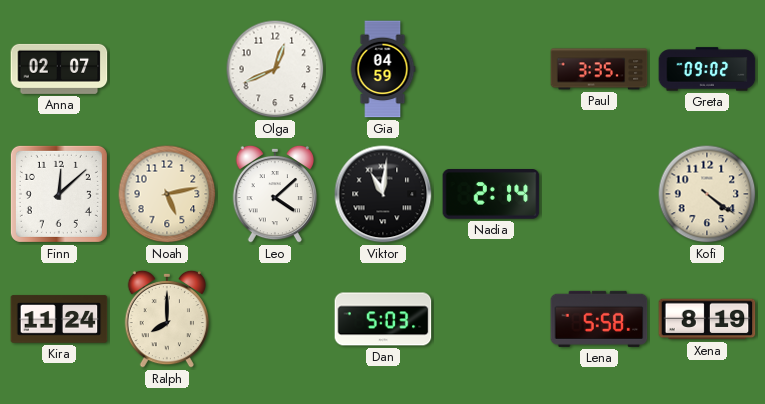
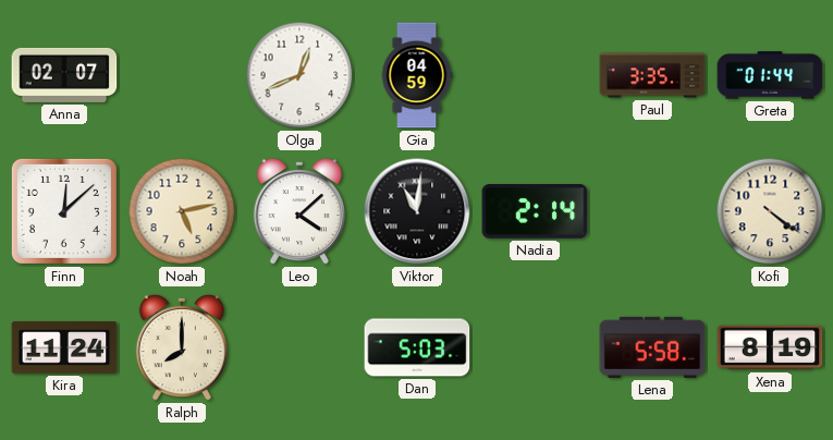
Greta: 09:02 -> 01:44 (770, 75)
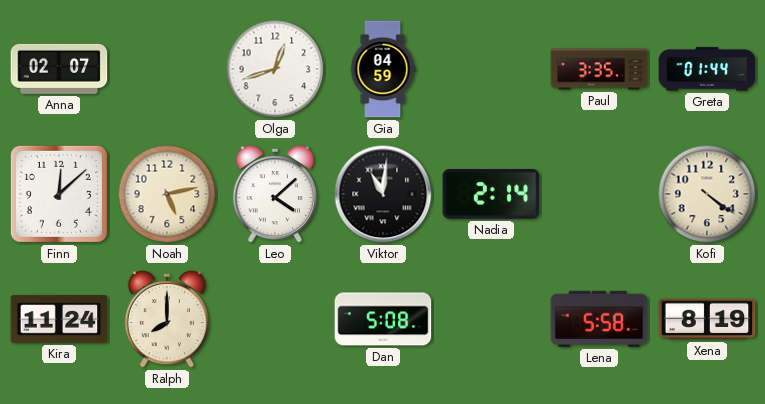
Olga: 12:41 -> 12:42 (275, 69)
Dan: 5:03 -> 5:08 (383, 319)
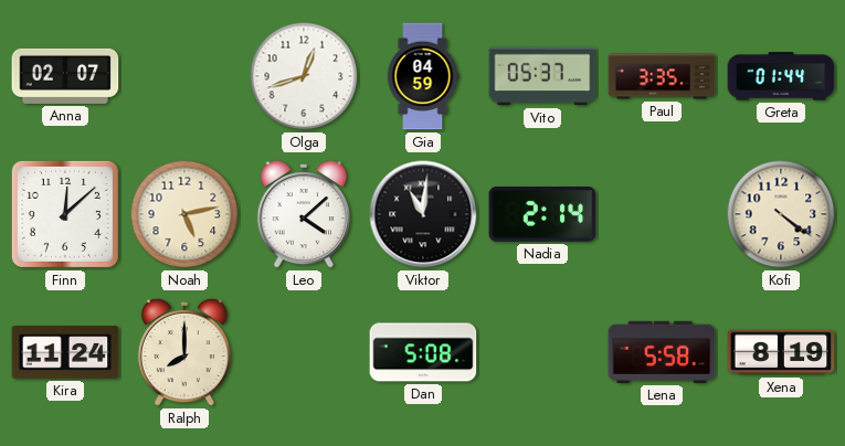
Vito: none -> 05:37 (542, 76)
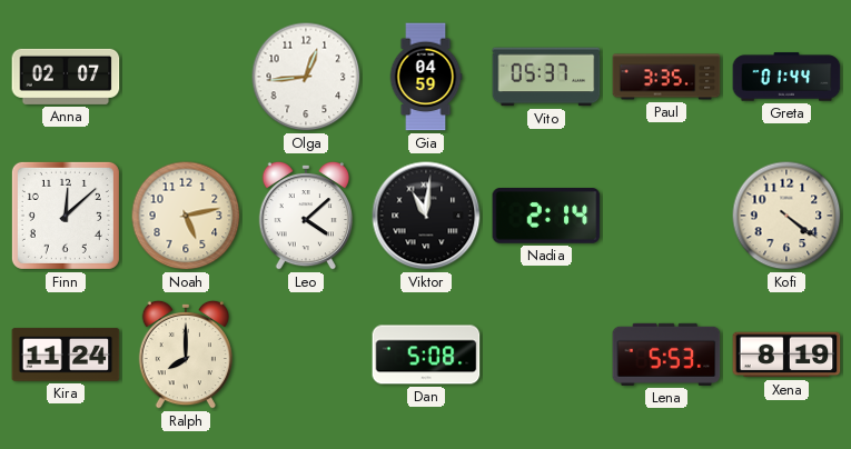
Olga: 12:42 -> 12:44 (306, 77)
Lena: 5:58 -> 5:53 (666, 355)
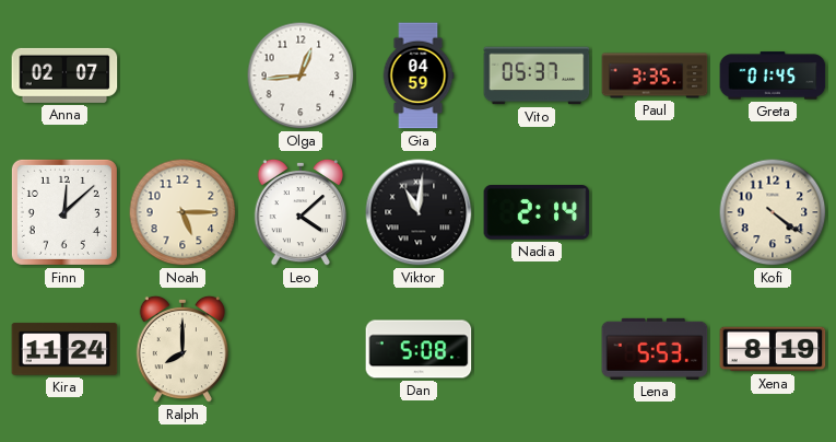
Greta: 01:44 -> 01:45 (773, 75)
Noah: 5:13 -> 5:15 (182, 212)
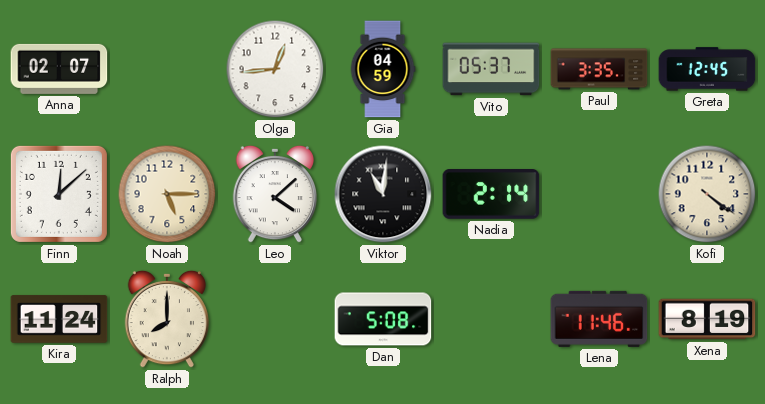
Greta: 01:45 -> 12:45 (707, 69)
Lena: 5:53 -> 11:46 (599, 319)
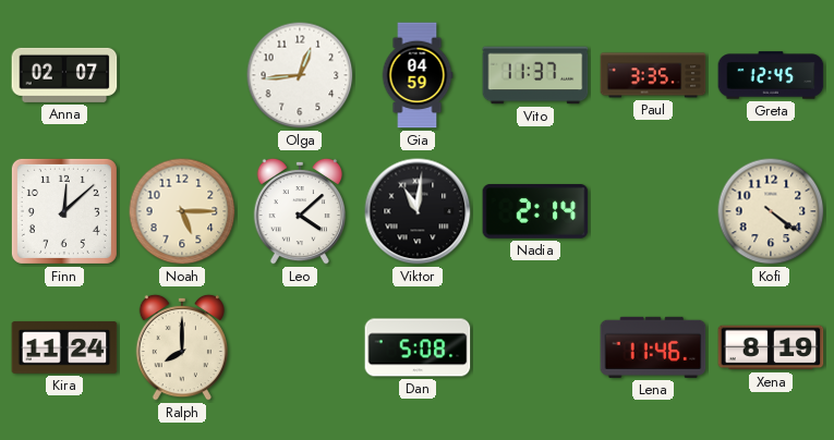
Vito: 05:37 -> 11:37 (535, 75)
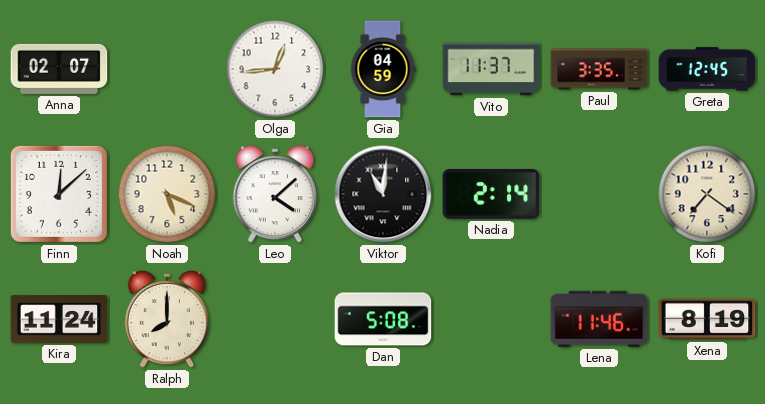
Noah: 5:15 -> 5:19 (167, 194)
Kofi: 4:21 -> 7:21 (707, 194)
